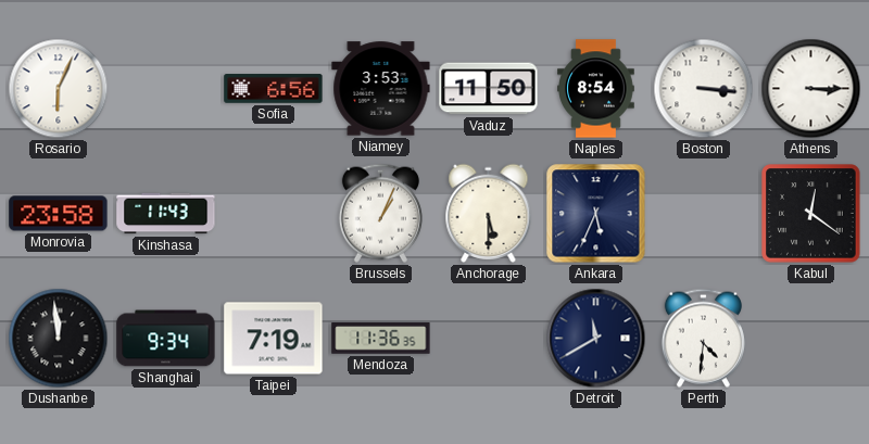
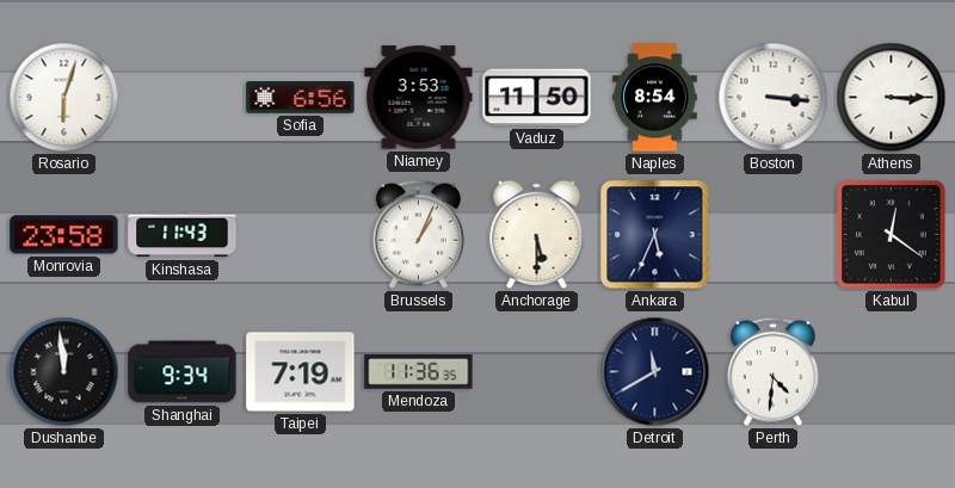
Rosario: 6:04 -> 6:03 (64, 98)
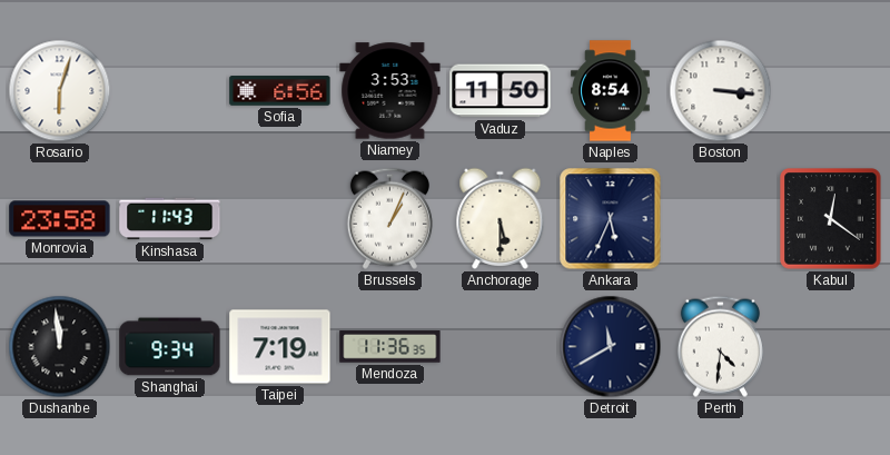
Athens: 3:15 -> none (892, 98)
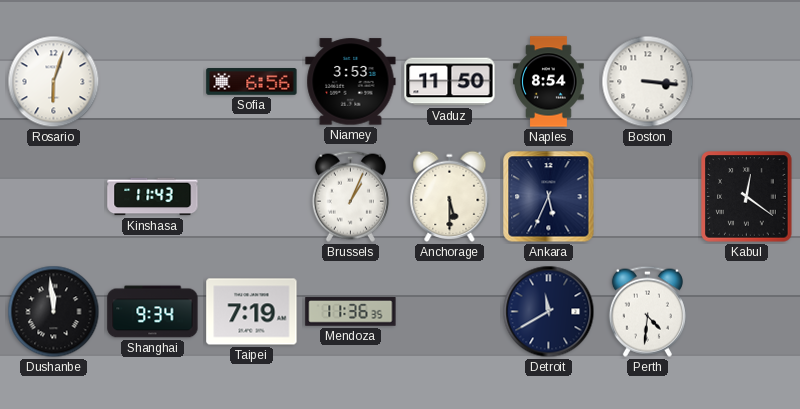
Monrovia: 23:58 -> none (60, 219)
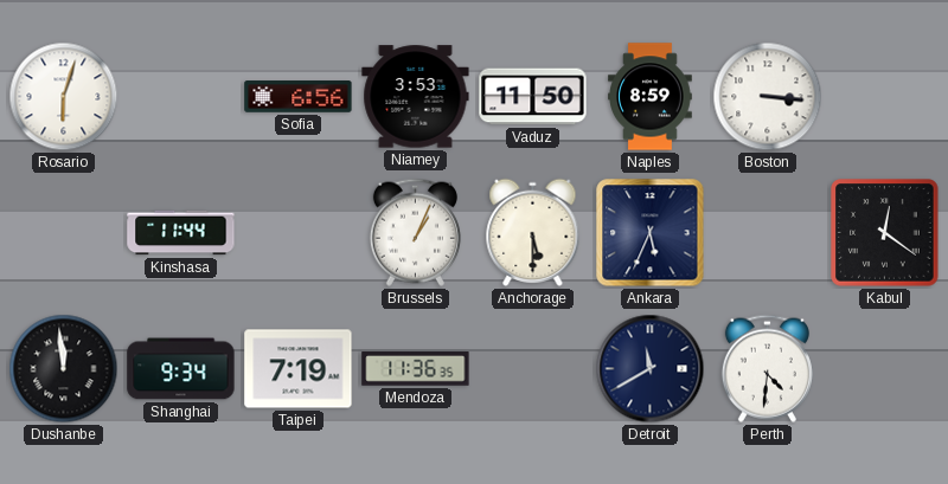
Naples: 8:54 -> 8:59 (651, 97)
Kinshasa: 11:43 -> 11:44 (181, 233)
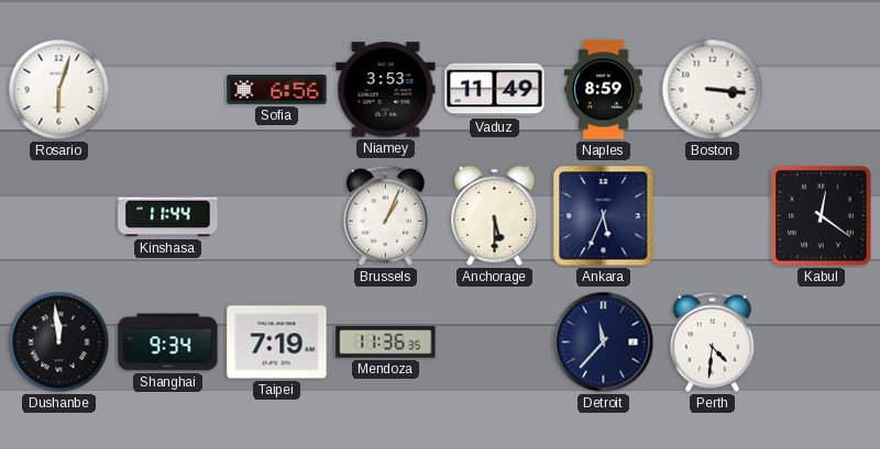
Vaduz: 11:50 -> 11:49 (495, 90)
Detroit: 11:40 -> 11:37 (604, 343)
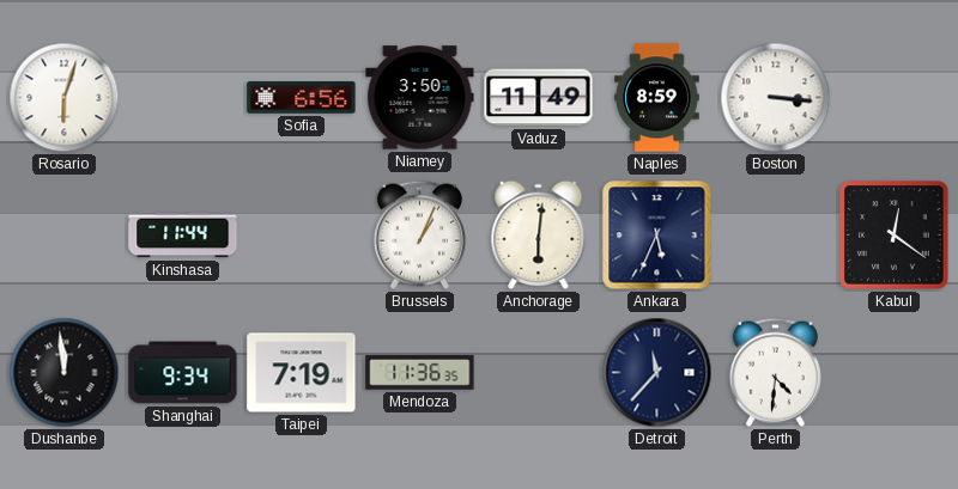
Niamey: 3:53 -> 3:50 (420, 98)
Anchorage: 5:30 -> 6:01 (539, 234)
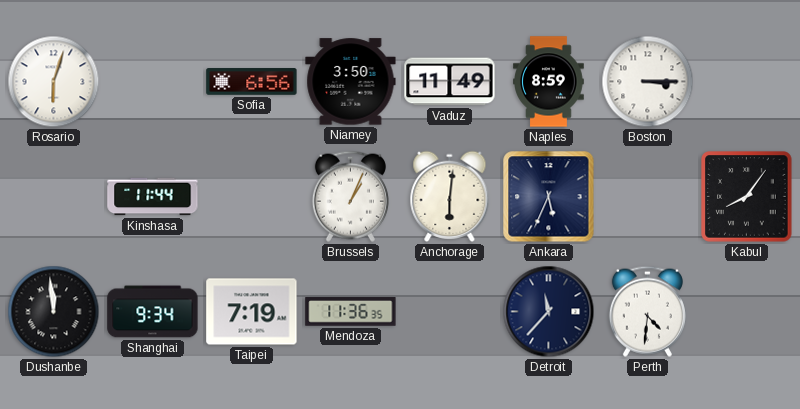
Boston: 3:16 -> 3:15 (648, 82)
Kabul: 12:21 -> 8:06 (747, 197)
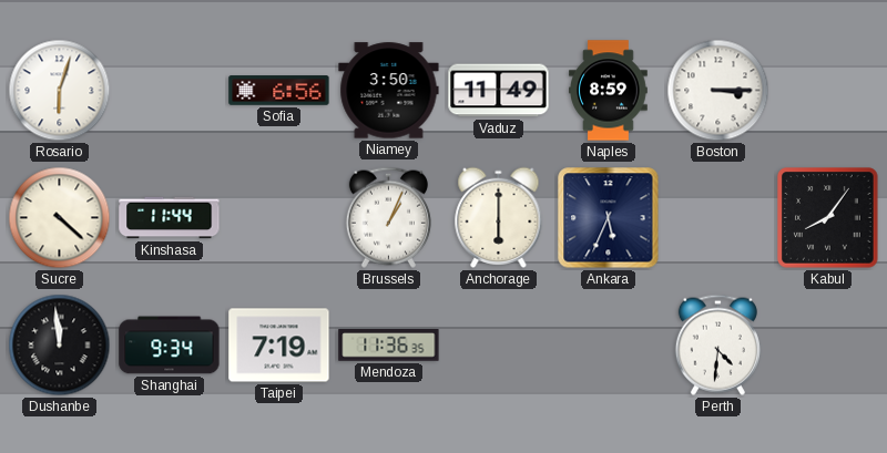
Sucre: none -> 4:22 (60, 218)
Anchorage: 6:01 -> 6:00 (499, 217)
Detroit: 11:37 -> none (549, 312)
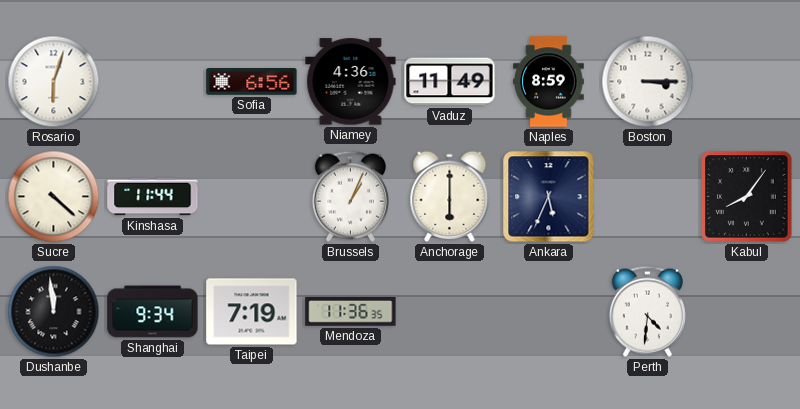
Niamey: 3:50 -> 4:36 (351, 82)
